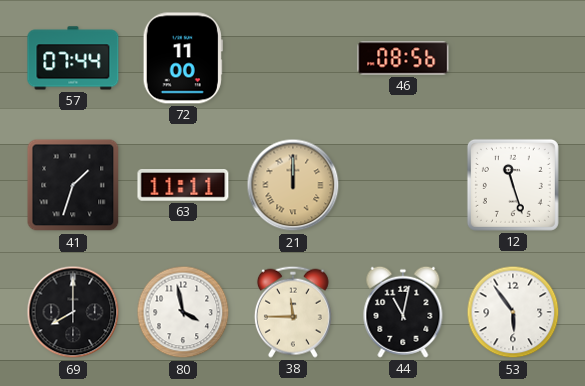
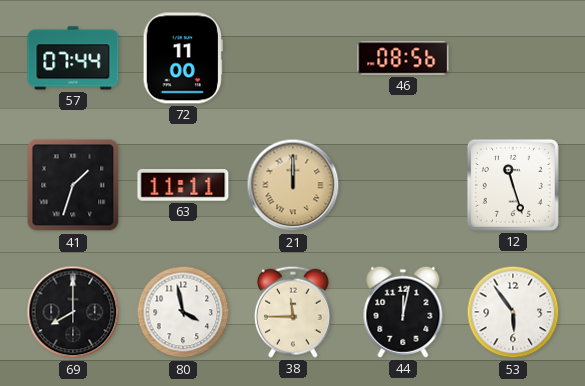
44: 11:02 -> 12:02 (403, 312)
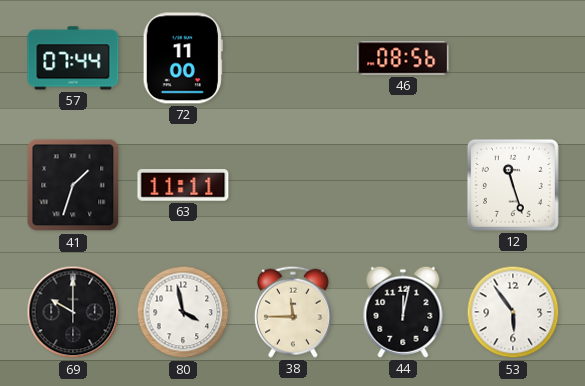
21: 12:00 -> none (293, 185)
69: 8:00 -> 10:00 (73, 312)
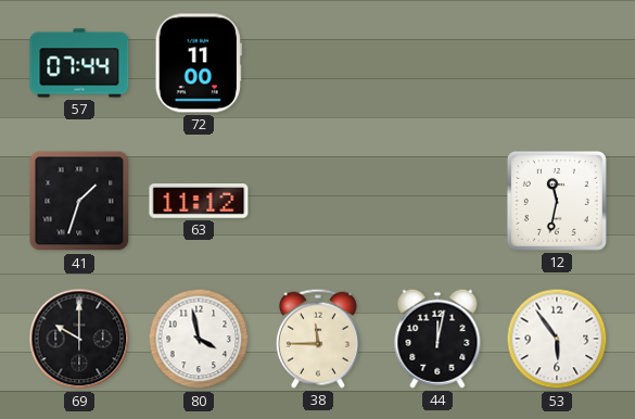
46: 08:56 -> none (403, 58)
63: 11:11 -> 11:12 (199, 202)
12: 11:27 -> 11:32 (557, 201)
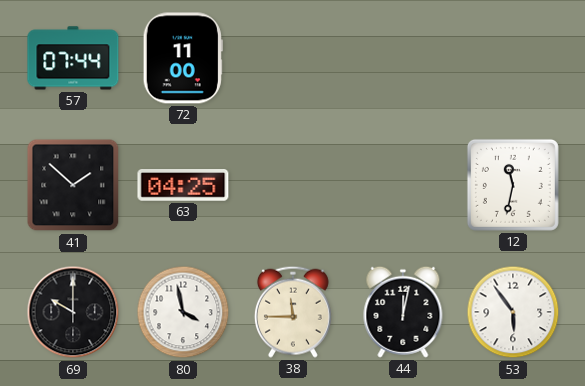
41: 1:33 -> 1:52 (73, 185)
63: 11:12 -> 04:25 (183, 186)
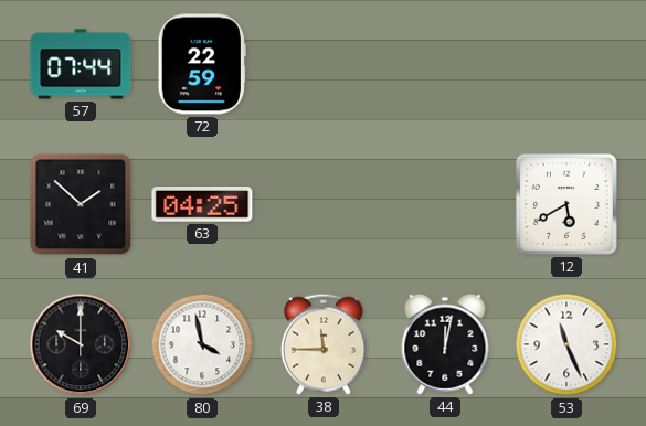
72: 11:00 -> 22:59 (202, 64)
12: 11:32 -> 5:40 (566, 204)
53: 5:54 -> 11:26 (566, 344)
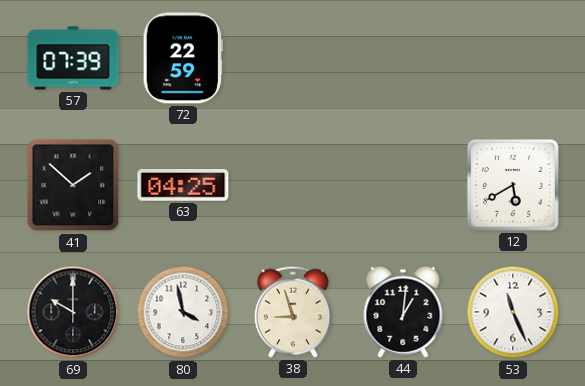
57: 07:44 -> 07:39 (73, 58)
38: 11:45 -> 8:57 (293, 312)
44: 12:02 -> 1:01 (403, 312)
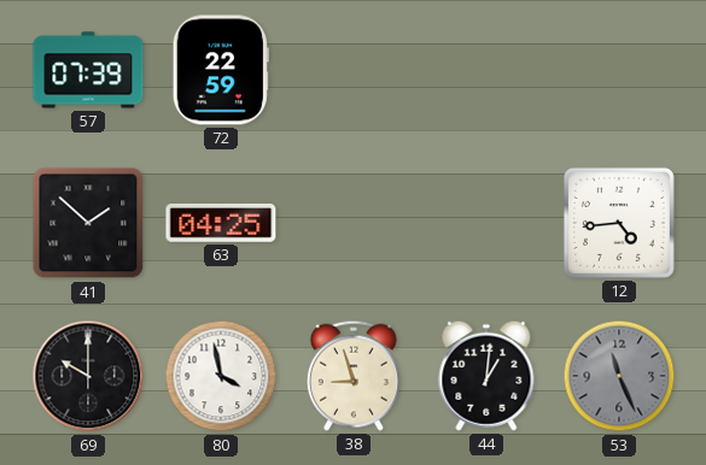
12: 5:40 -> 4:44 (619, 223)
53 dial: white -> grey (619, 376)
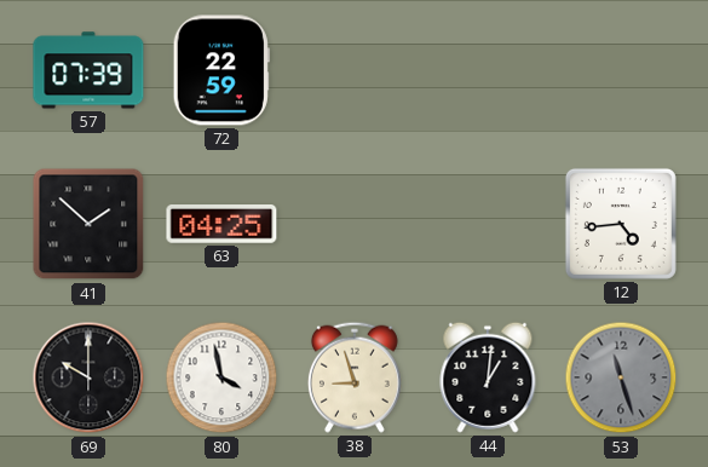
53: 11:26 -> 11:27 (621, 377)
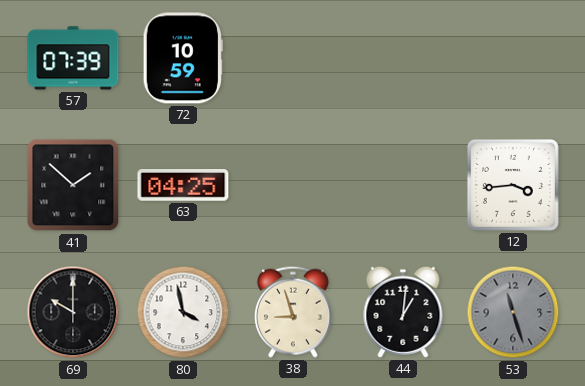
72: 22:59 -> 10:59 (183, 58)
12: 4:44 -> 3:44 (513, 185)
